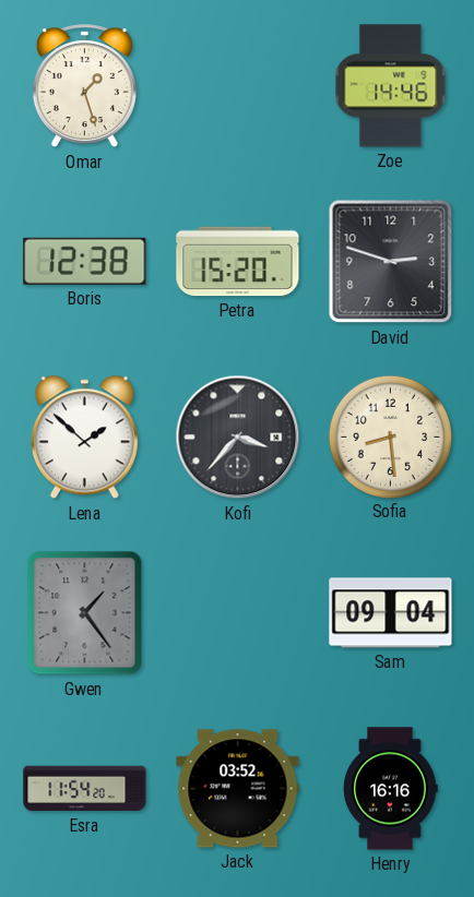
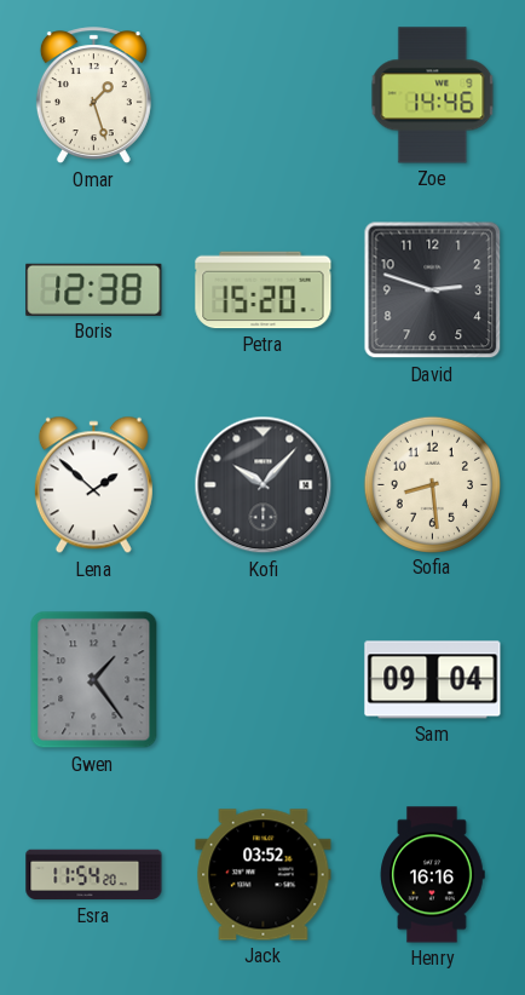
Kofi: 3:37 -> 10:07 (264, 485)
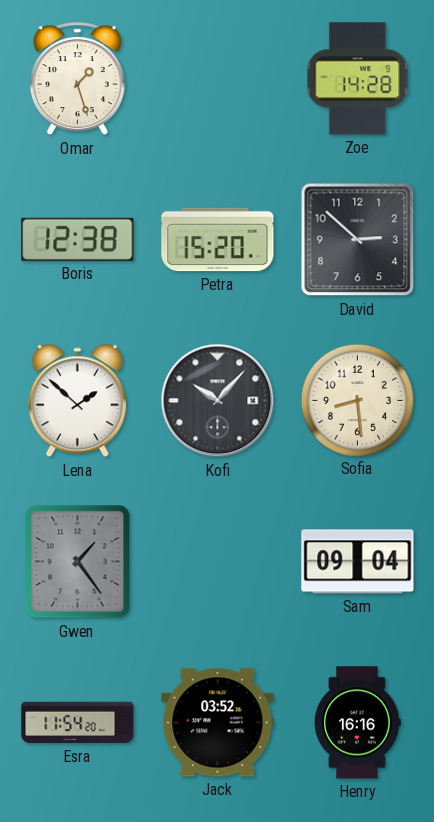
Zoe: 14:46 -> 14:28 (358, 79)
David: 2:48 -> 2:52 (358, 240)
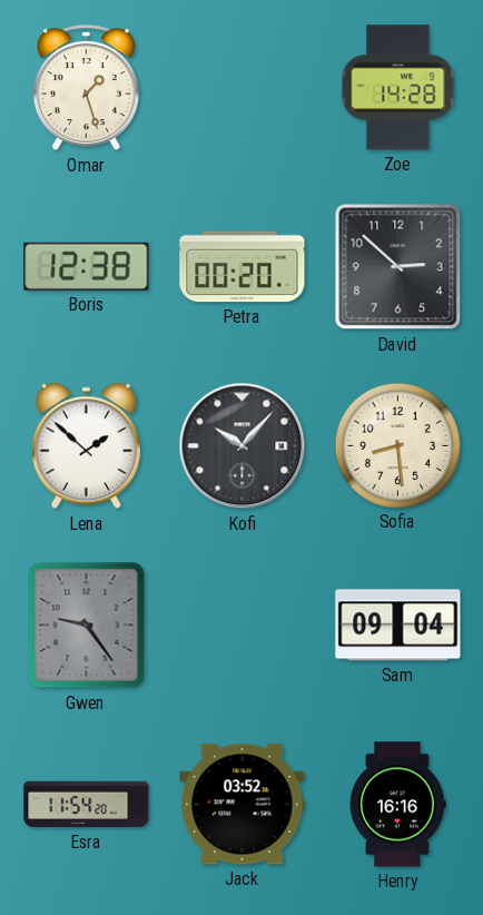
Petra: 15:20 -> 00:20 (243, 267)
Gwen: 1:24 -> 9:24 (87, 626)
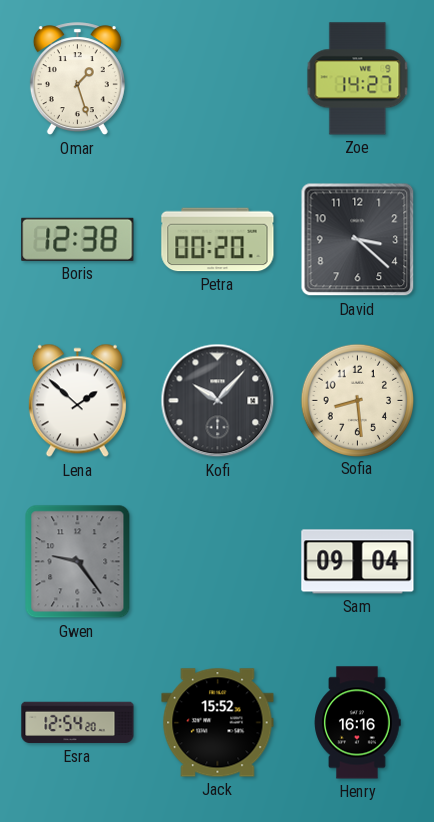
Zoe: 14:28 -> 14:27 (358, 79)
David: 2:52 -> 3:22 (358, 240)
Esra: 11:54 -> 12:54 (78, 723)
Jack: 03:52 -> 15:52 (218, 723)
